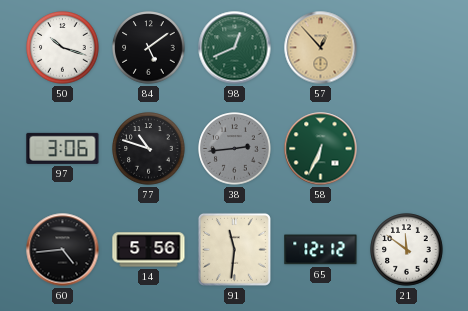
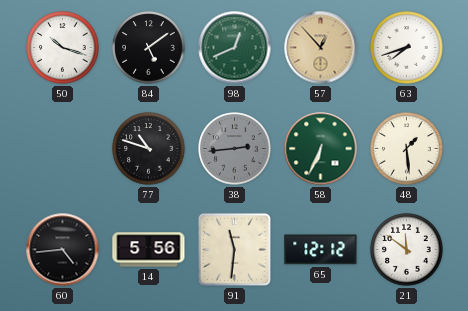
63: none -> 7:42 (407, 48)
97: 3:06 -> none (63, 148)
48: none -> 1:29 (407, 149)
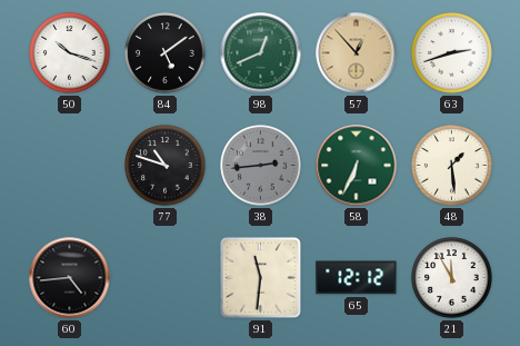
63: 7:42 -> 2:42 (452, 53)
14: 5:56 -> none (149, 250)
21: 11:51 -> 11:55 (452, 278)
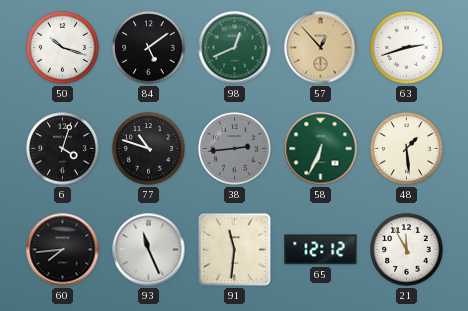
6: none -> 4:03 (63, 149)
60: 4:44 -> 7:44 (63, 250)
93: none -> 11:26 (149, 250)
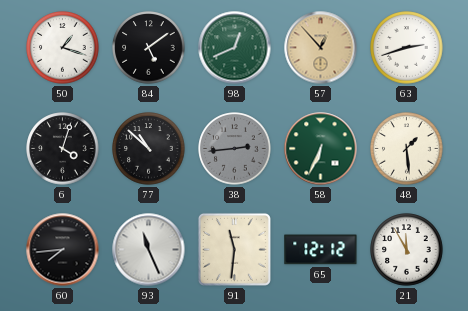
50: 10:18 -> 1:18 (63, 48)
77: 10:48 -> 10:52 (149, 149)
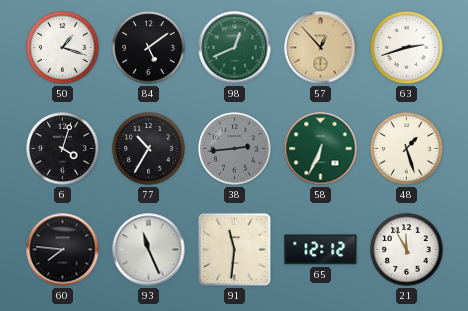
77: 10:52 -> 10:35 (149, 149)
48: 1:29 -> 1:27 (407, 149)
60: 7:44 -> 7:46 (63, 250)
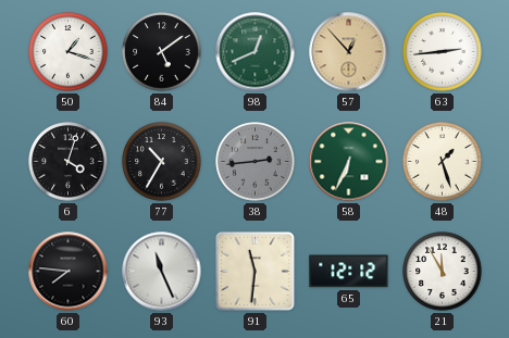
63: 2:42 -> 2:44 (443, 52)
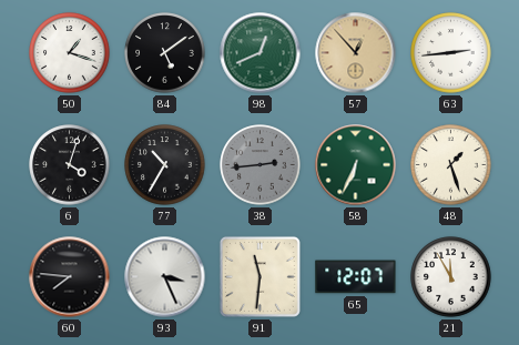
93: 11:26 -> 3:26 (165, 277)
65: 12:12 -> 12:07 (356, 277)
